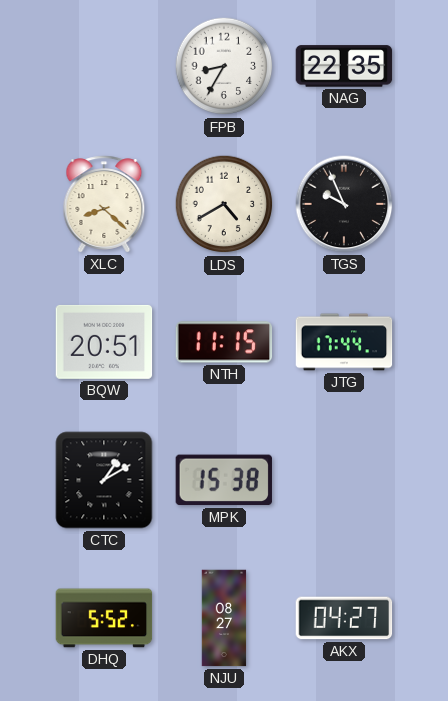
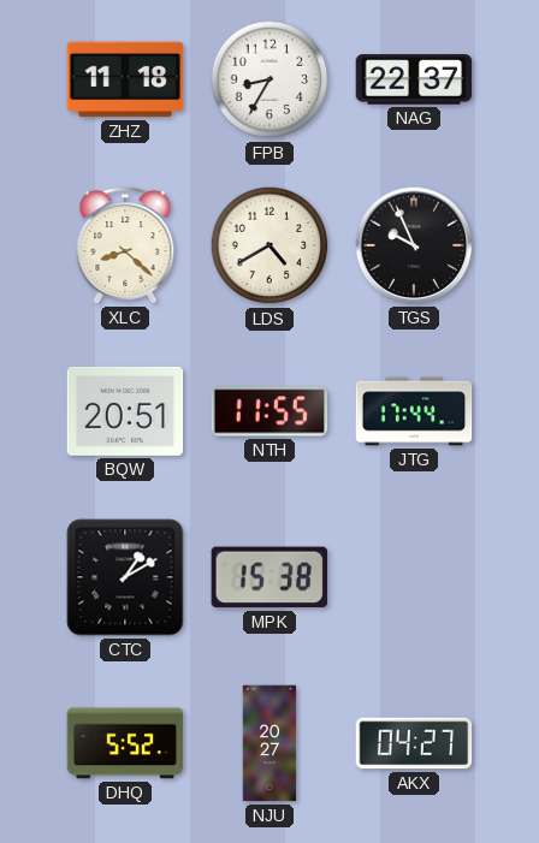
ZHZ: none -> 11:18 (125, 79)
NAG: 22:35 -> 22:37 (414, 79)
NTH: 11:15 -> 11:55 (269, 411)
NJU: 08:27 -> 20:27 (269, 743)
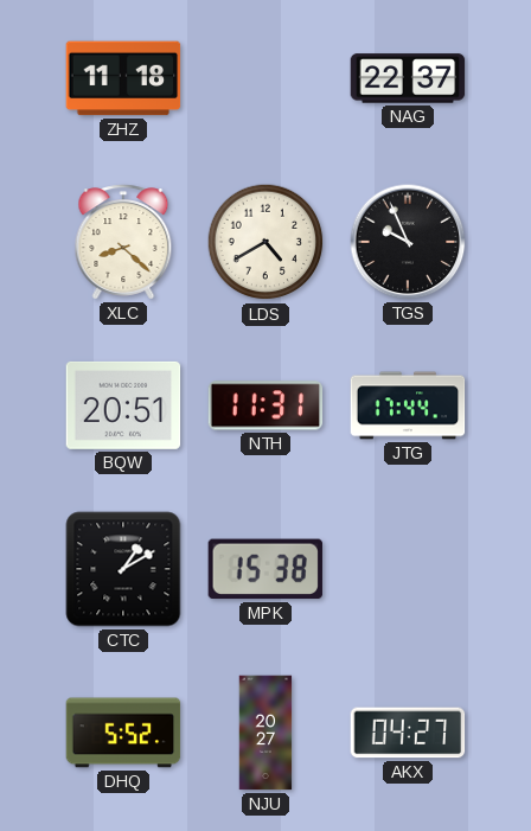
FPB: 8:35 -> none (269, 79)
NTH: 11:55 -> 11:31 (265, 405)
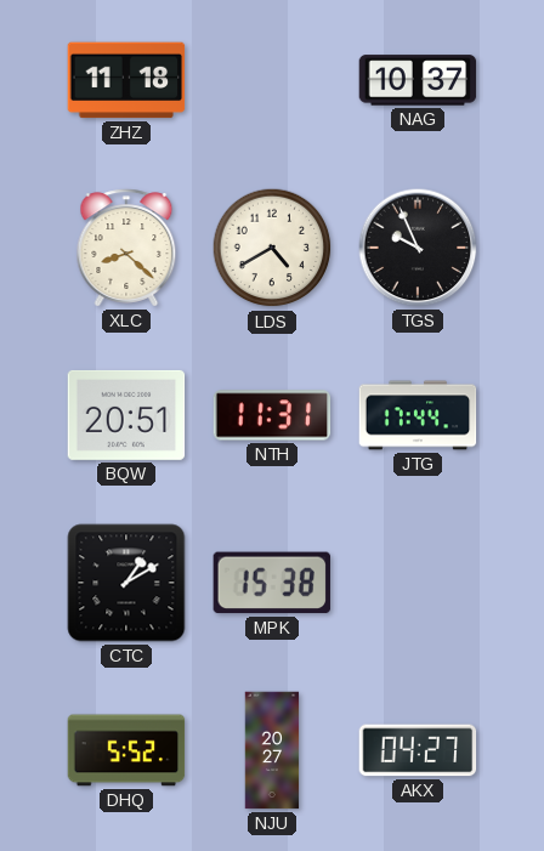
NAG: 22:37 -> 10:37 (418, 80)
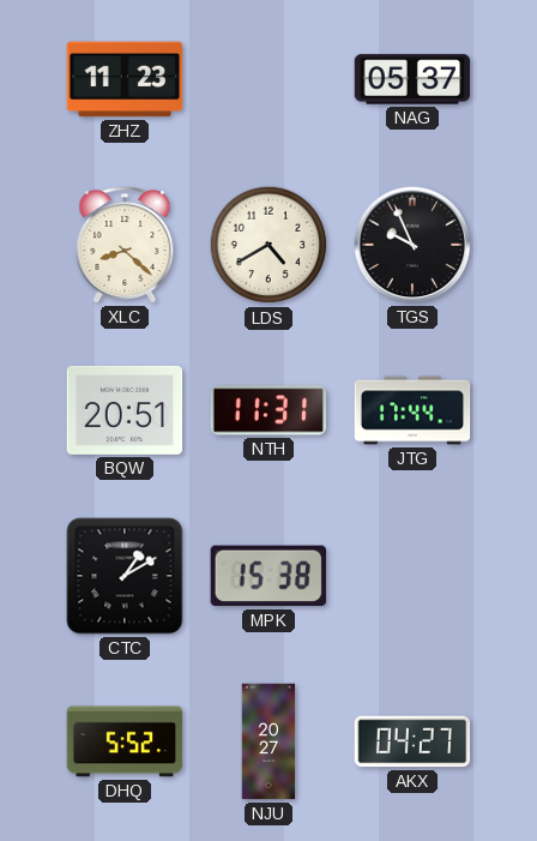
ZHZ: 11:18 -> 11:23 (125, 79)
NAG: 10:37 -> 05:37 (412, 79)
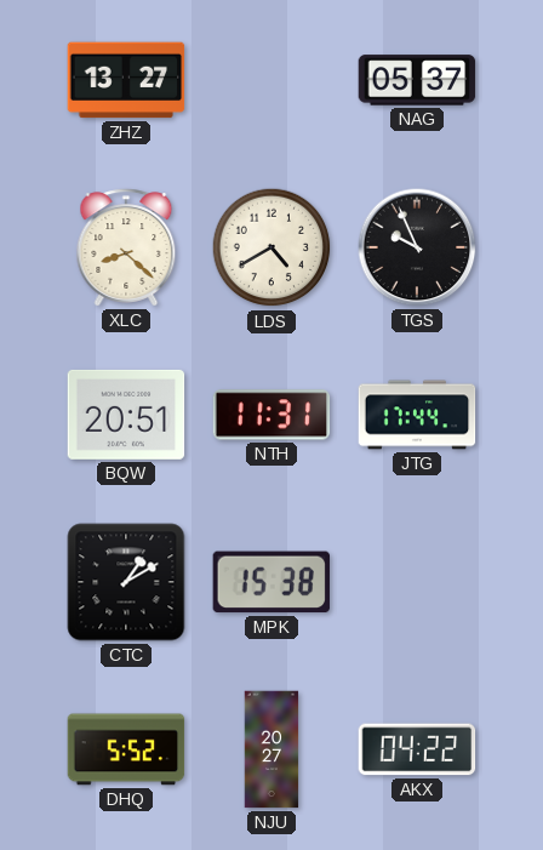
ZHZ: 11:23 -> 13:27 (126, 80)
AKX: 04:27 -> 04:22 (417, 749)
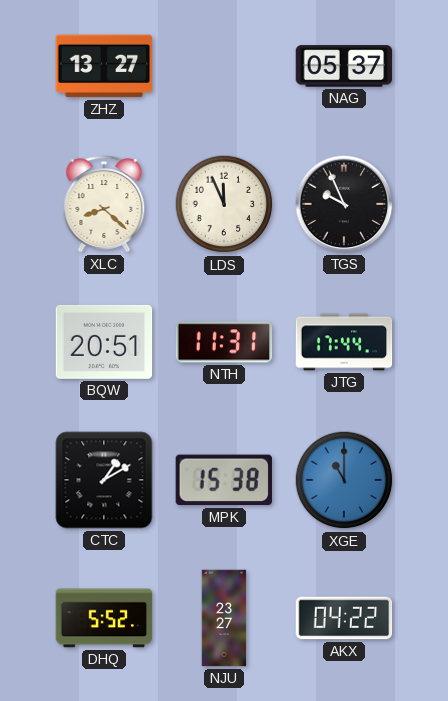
LDS: 4:40 -> 11:56 (224, 204)
XGE: none -> 11:00 (344, 480)
NJU: 20:27 -> 23:27 (224, 618)
